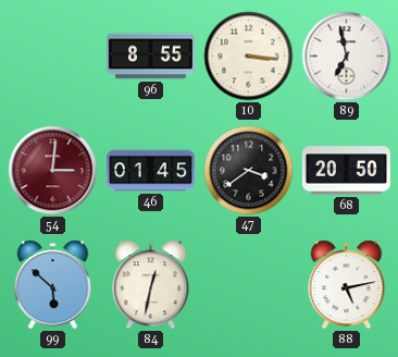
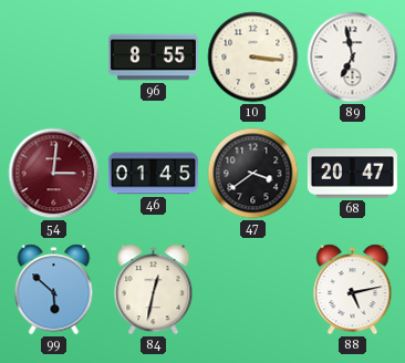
68: 20:50 -> 20:47 (352, 174)
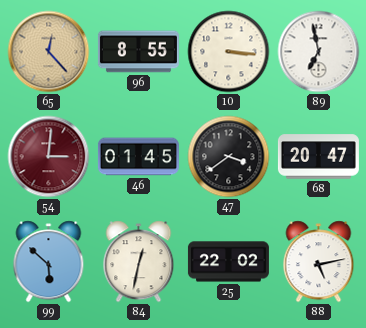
65: none -> 12:23 (49, 52)
25: none -> 22:02 (228, 262)
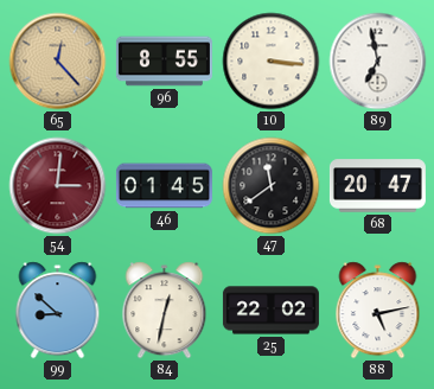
47: 3:39 -> 11:39 (272, 186)
99: 5:52 -> 8:52 (58, 311)
